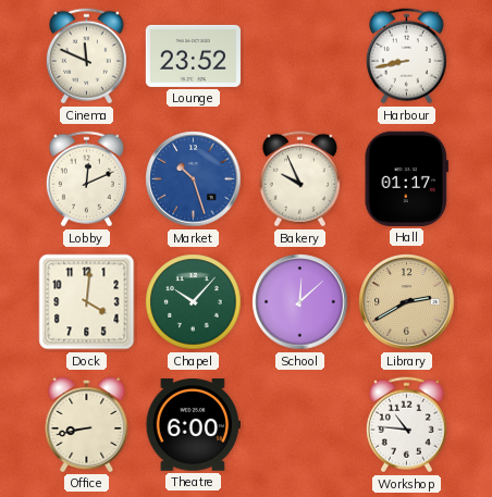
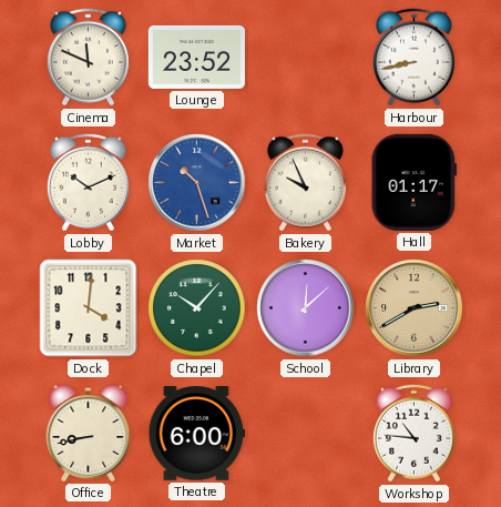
Lobby: 12:11 -> 10:11 (88, 183)
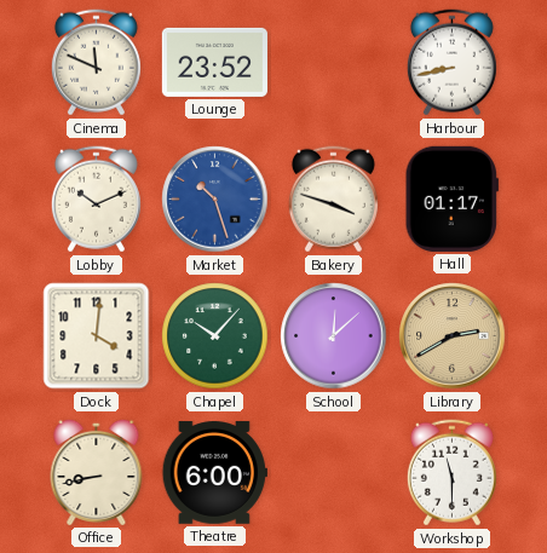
Bakery: 9:56 -> 3:48 (333, 200)
Workshop: 10:46 -> 11:30 (451, 473)
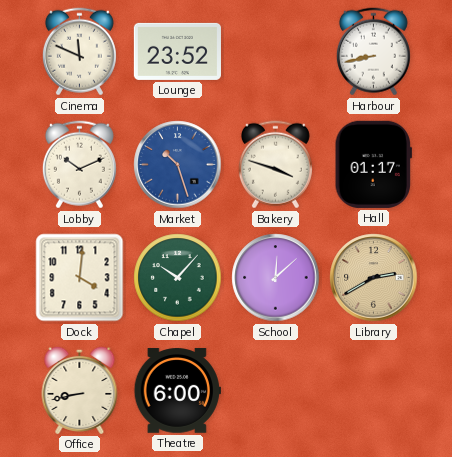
Workshop: 11:30 -> none (451, 473)
